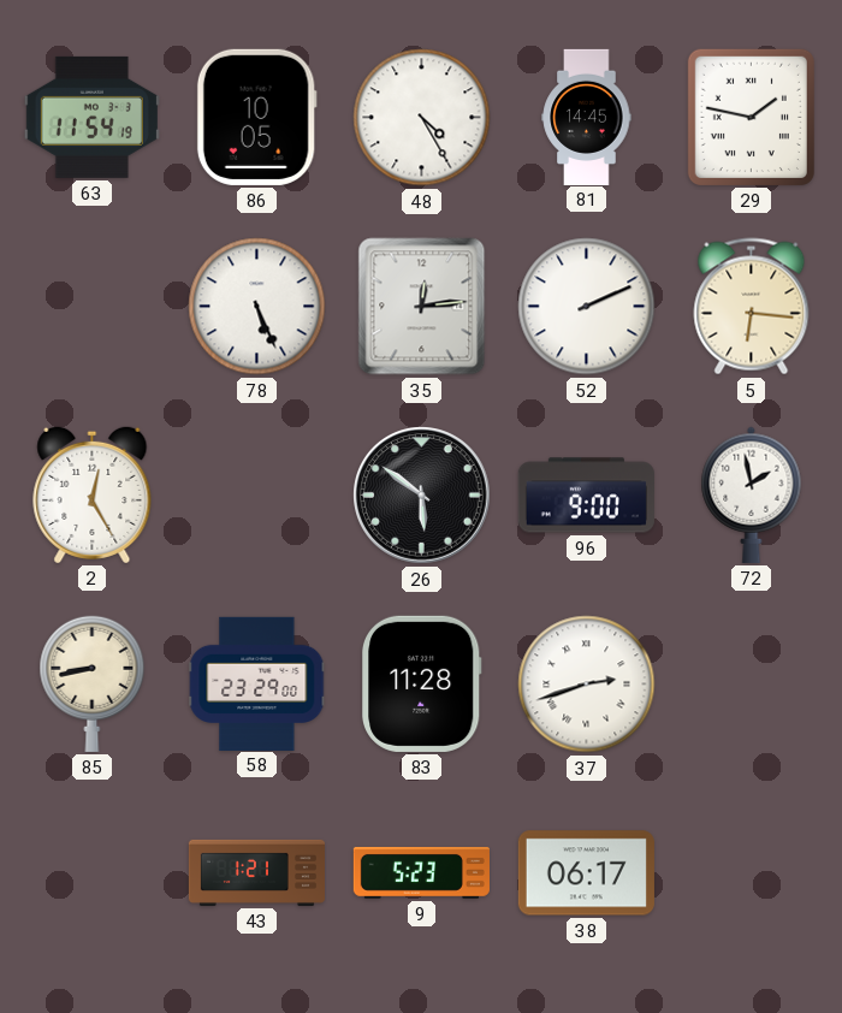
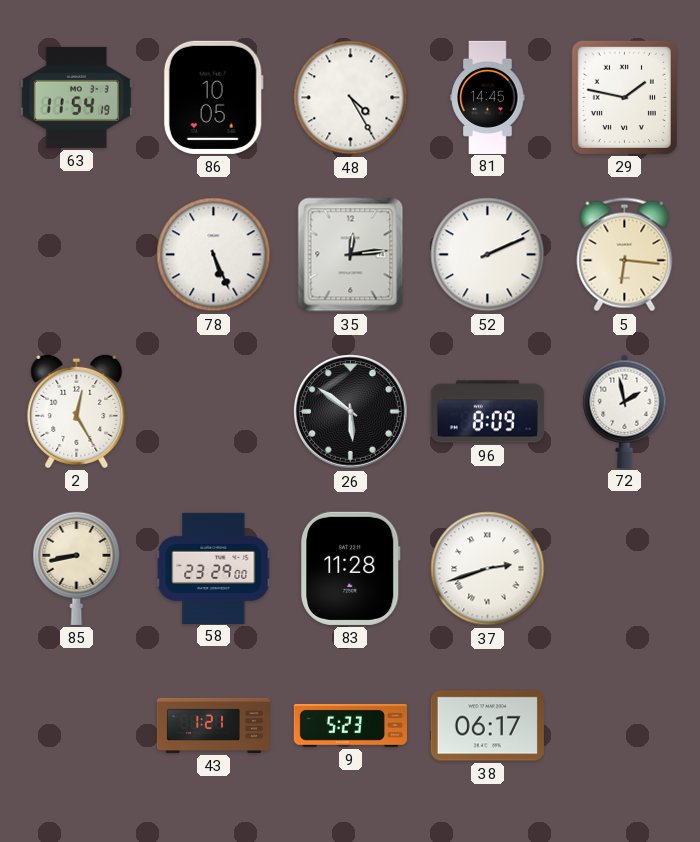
96: 9:00 -> 8:09 (487, 412)
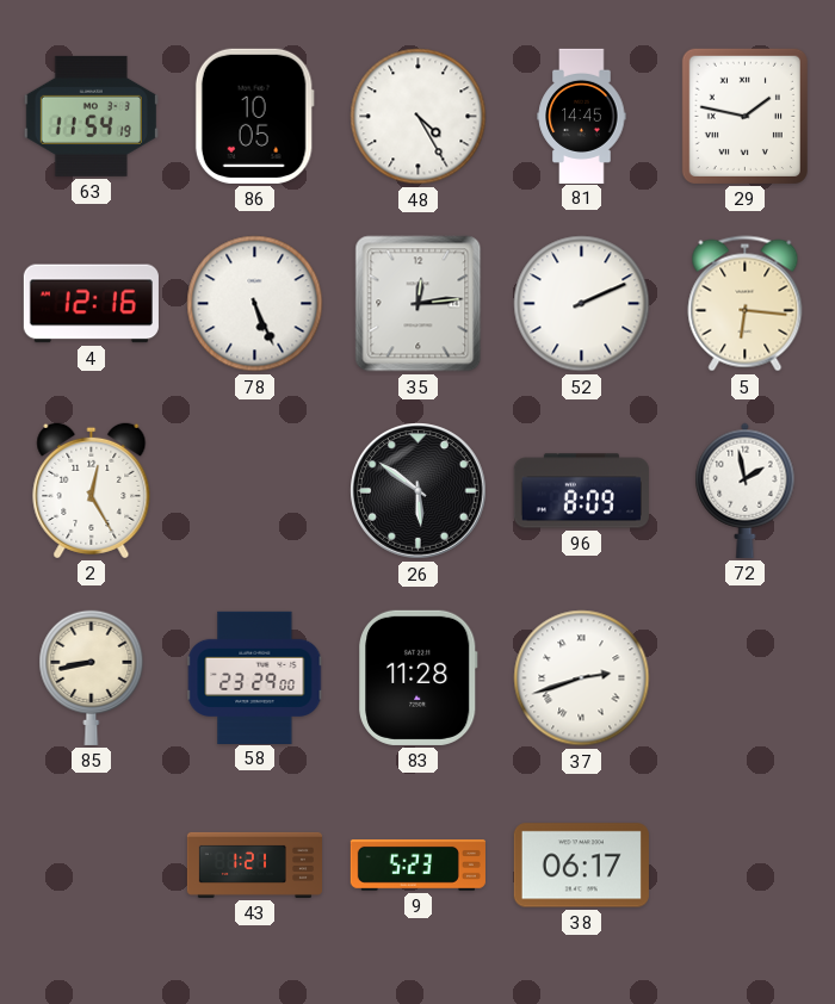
4: none -> 12:16 (91, 304)
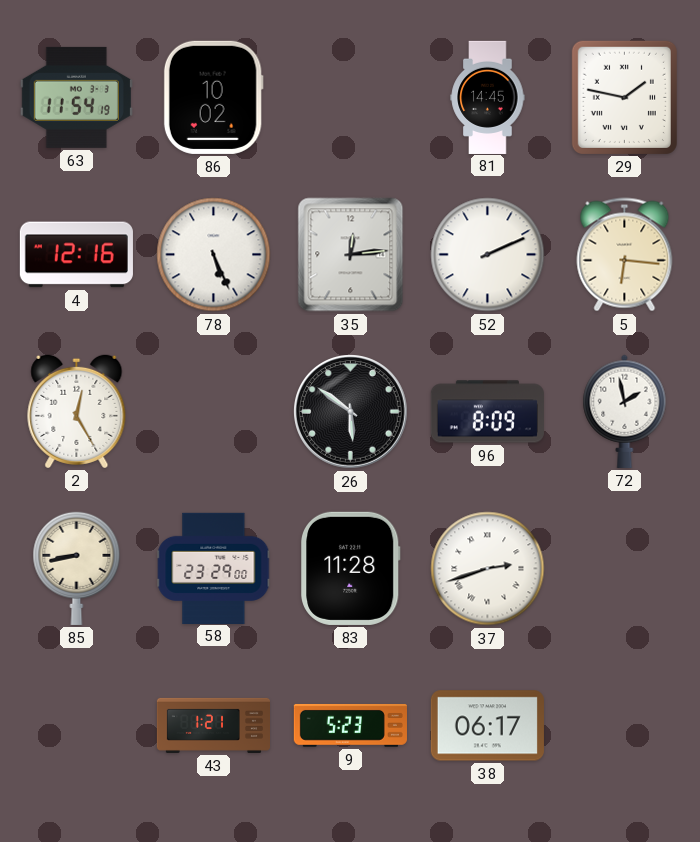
86: 10:05 -> 10:02 (213, 97)
48: 4:25 -> none (419, 117)
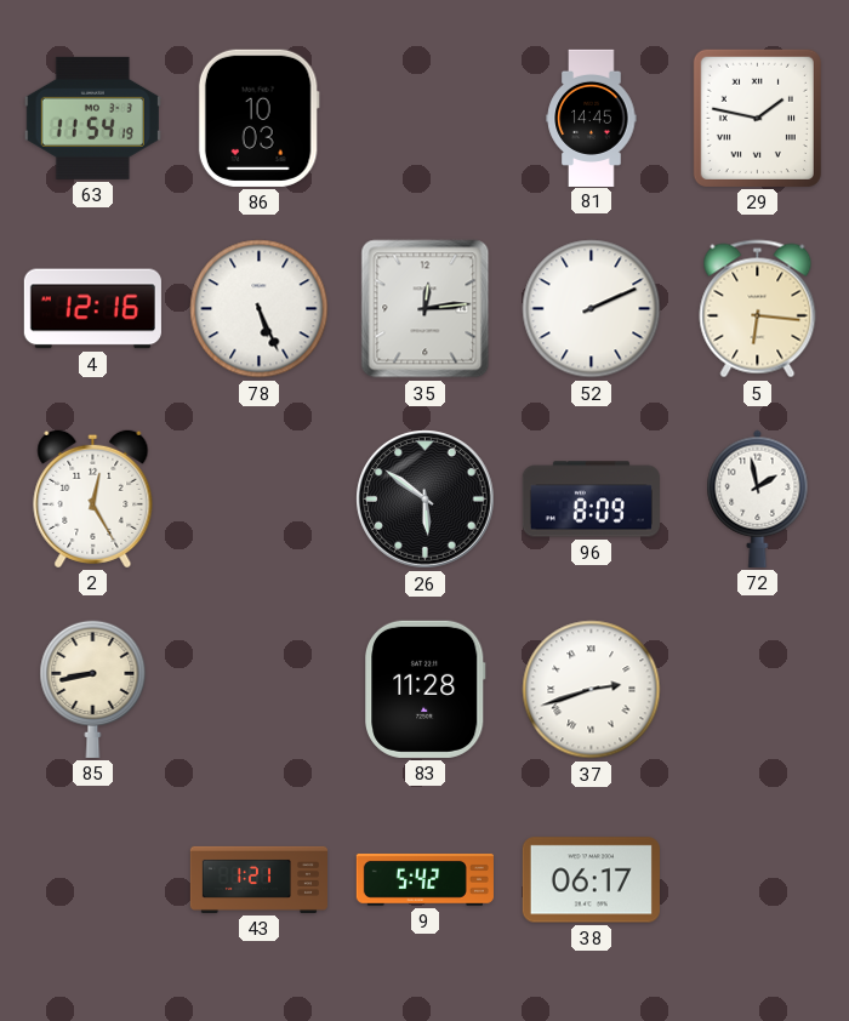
86: 10:02 -> 10:03 (258, 118)
58: 23:29 -> none (214, 568)
9: 5:23 -> 5:42 (424, 879)
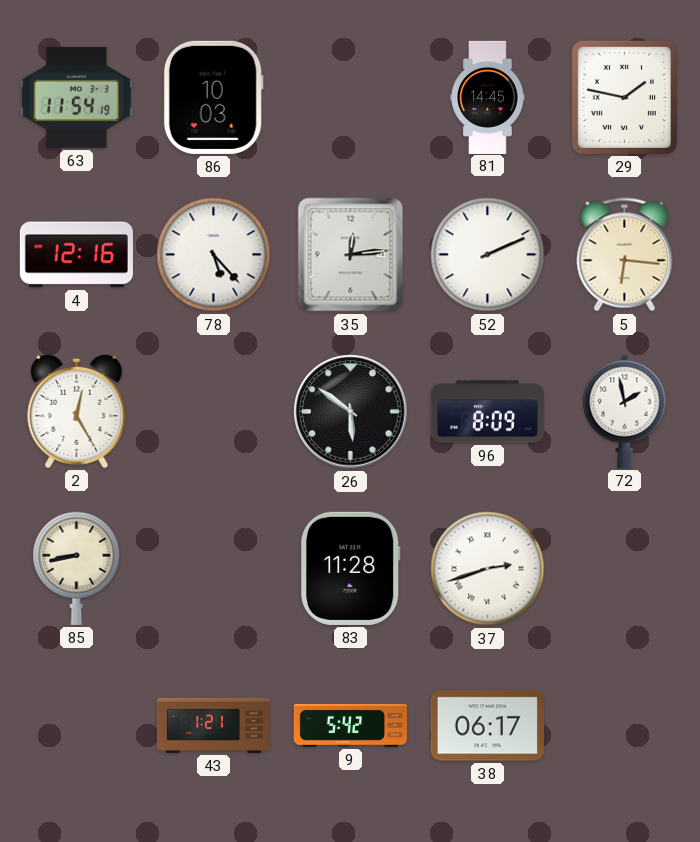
78: 5:26 -> 5:23 (214, 255)
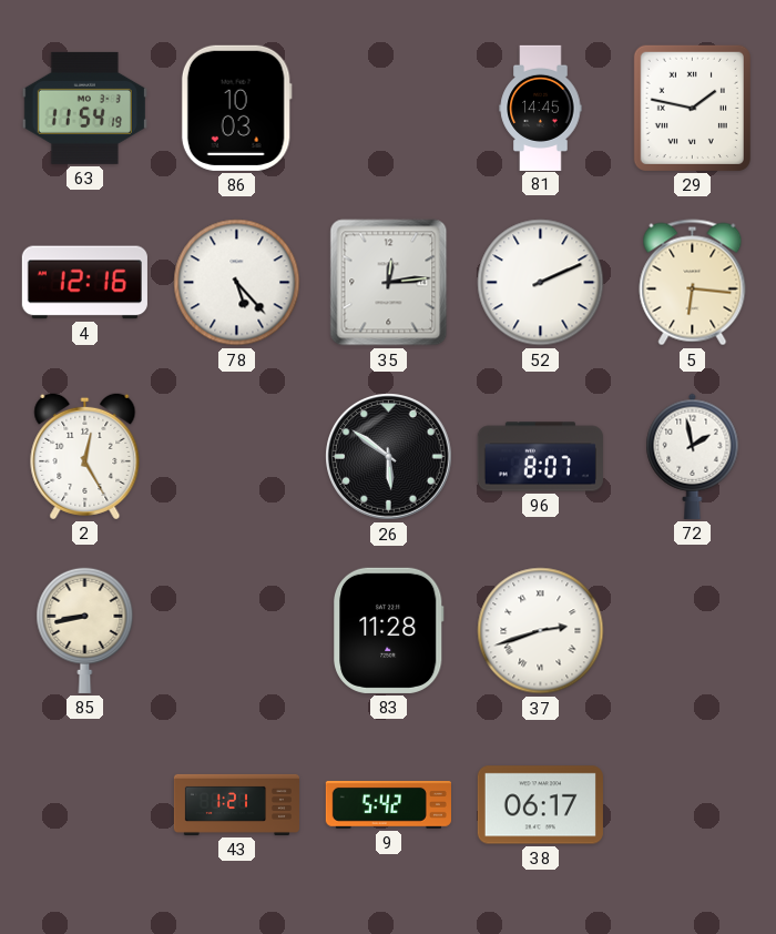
96: 8:09 -> 8:07 (540, 457)
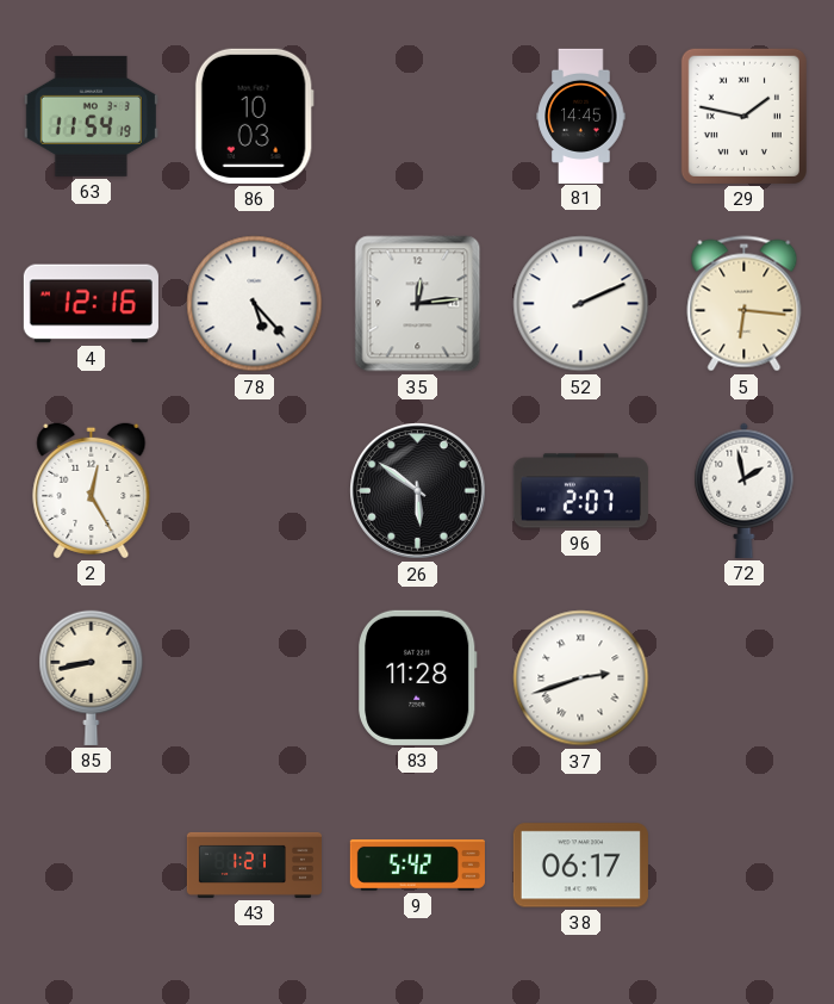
96: 8:07 -> 2:07 (580, 491)
